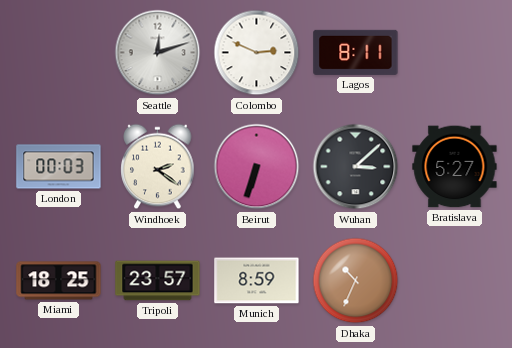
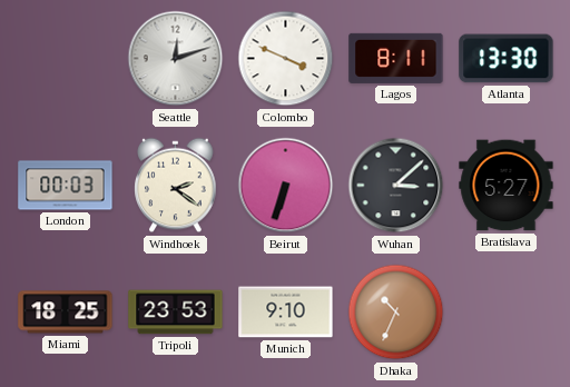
Colombo: 2:49 -> 3:49 (286, 59)
Atlanta: none -> 13:30 (507, 59)
Tripoli: 23:57 -> 23:53 (176, 312)
Munich: 8:59 -> 9:10 (286, 312)
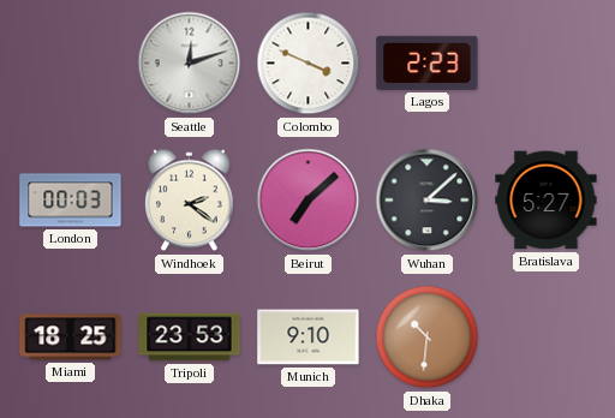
Lagos: 8:11 -> 2:23 (428, 62)
Atlanta: 13:30 -> none (507, 59)
Beirut: 6:33 -> 7:08 (309, 201)
Dhaka: 10:34 -> 10:31 (428, 338)
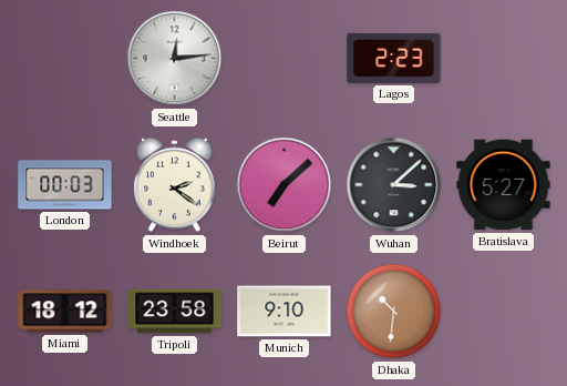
Seattle: 12:12 -> 12:14 (175, 59)
Colombo: 3:49 -> none (309, 64)
Miami: 18:25 -> 18:12 (65, 312)
Tripoli: 23:53 -> 23:58 (175, 312)
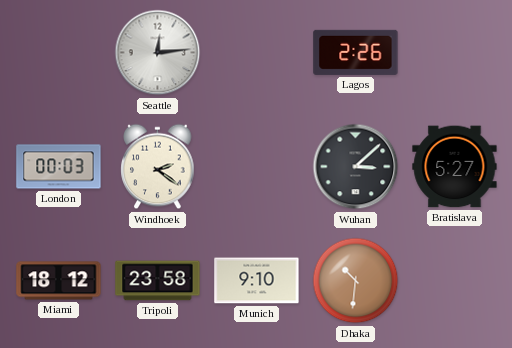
Lagos: 2:23 -> 2:26 (356, 52)
Beirut: 7:08 -> none (285, 185)
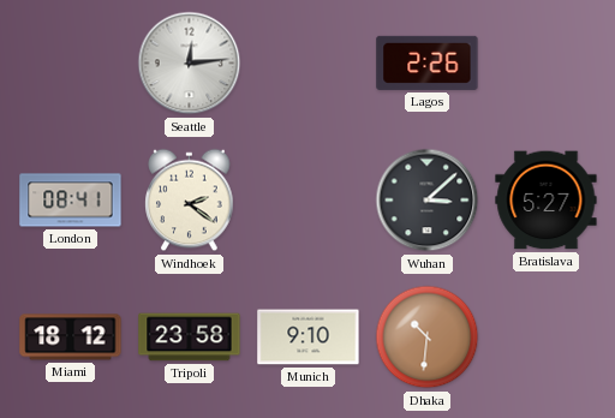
London: 00:03 -> 08:41 (71, 201)
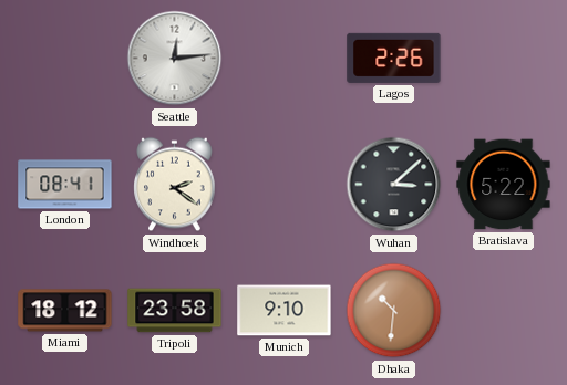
Bratislava: 5:27 -> 5:22 (504, 185)
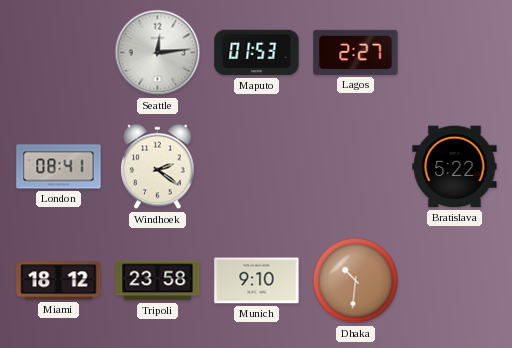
Maputo: none -> 01:53 (257, 53)
Lagos: 2:26 -> 2:27 (356, 52)
Wuhan: 3:08 -> none (394, 185)
